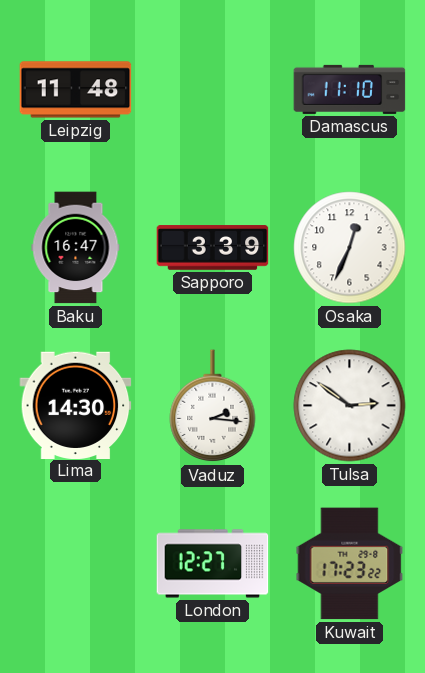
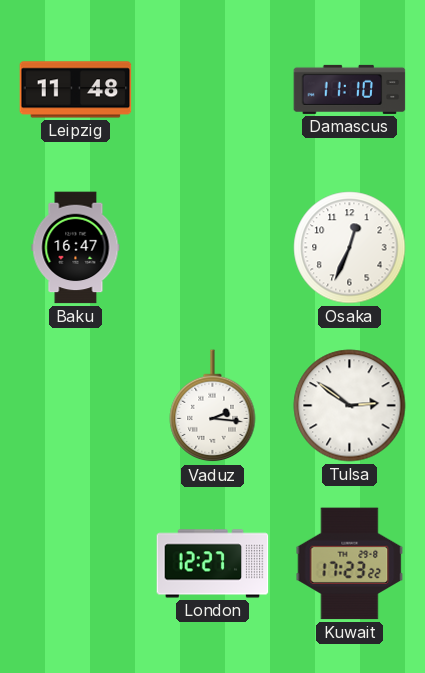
Sapporo: 3:39 -> none (213, 248)
Lima: 14:30 -> none (76, 405)
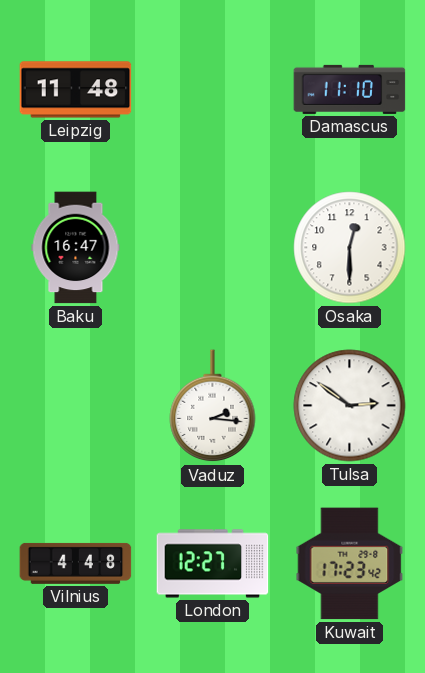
Osaka: 12:34 -> 12:30 (350, 248)
Vilnius: none -> 4:48 (76, 563)
Kuwait: 17:23:22 -> 17:23:42 (350, 564)
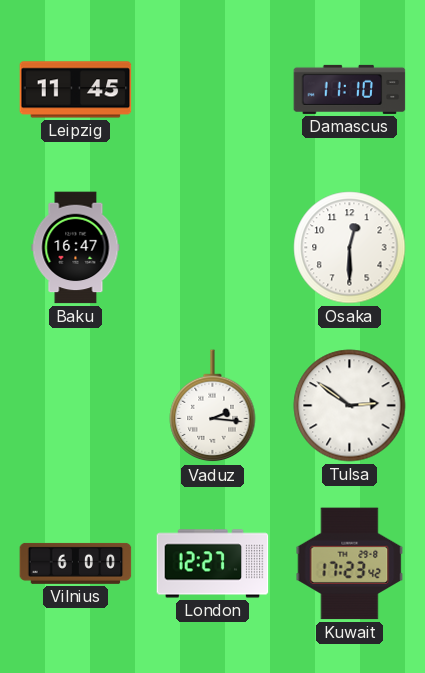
Leipzig: 11:48 -> 11:45 (76, 90)
Vilnius: 4:48 -> 6:00 (76, 563)
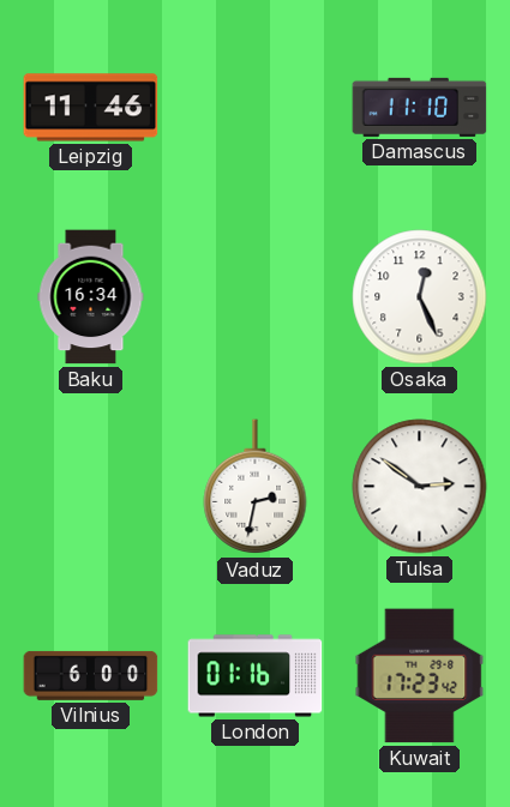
Leipzig: 11:45 -> 11:46 (91, 108)
Baku: 16:47 -> 16:34 (91, 297)
Osaka: 12:30 -> 12:26 (420, 297)
Vaduz: 2:16 -> 2:32 (256, 487)
London: 12:27 -> 01:16 (256, 676)
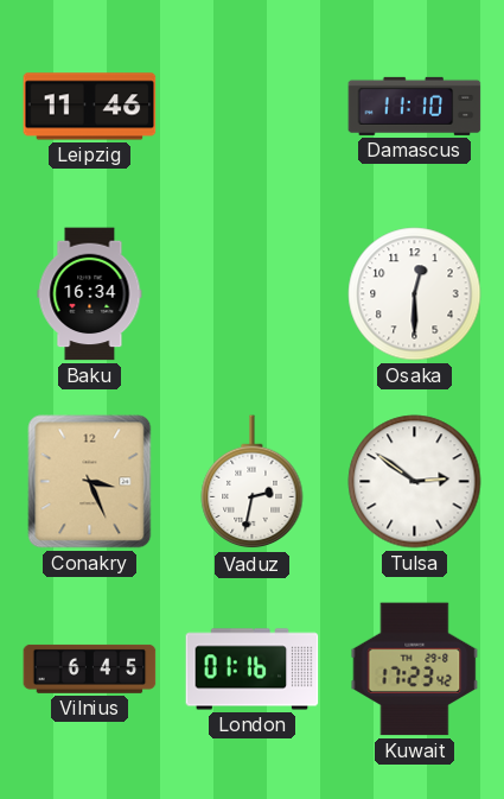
Osaka: 12:26 -> 12:30 (415, 294)
Conakry: none -> 3:26 (90, 482)
Vilnius: 6:00 -> 6:45 (90, 668)
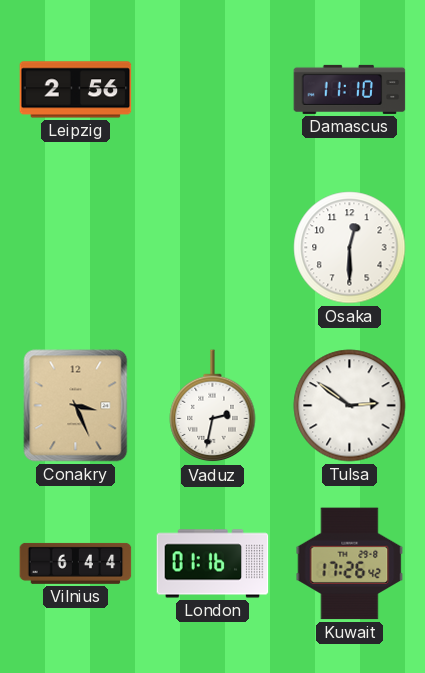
Leipzig: 11:46 -> 2:56 (76, 90)
Baku: 16:34 -> none (90, 294)
Vilnius: 6:45 -> 6:44 (76, 563)
Kuwait: 17:23 -> 17:26 (350, 564)
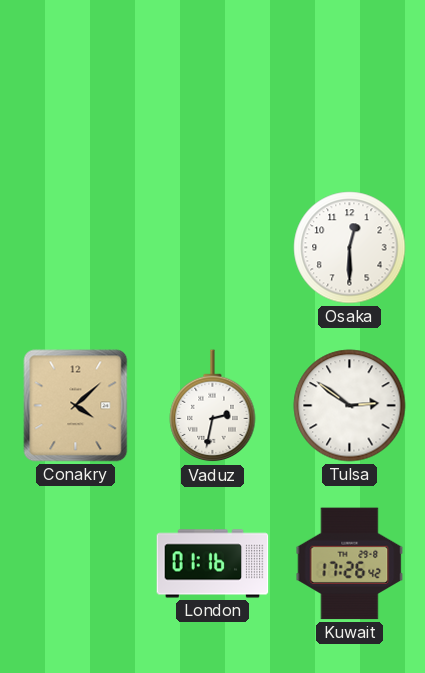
Leipzig: 2:56 -> none (76, 90)
Damascus: 11:10 -> none (350, 89)
Conakry: 3:26 -> 4:08 (76, 406)
Vilnius: 6:44 -> none (76, 563)
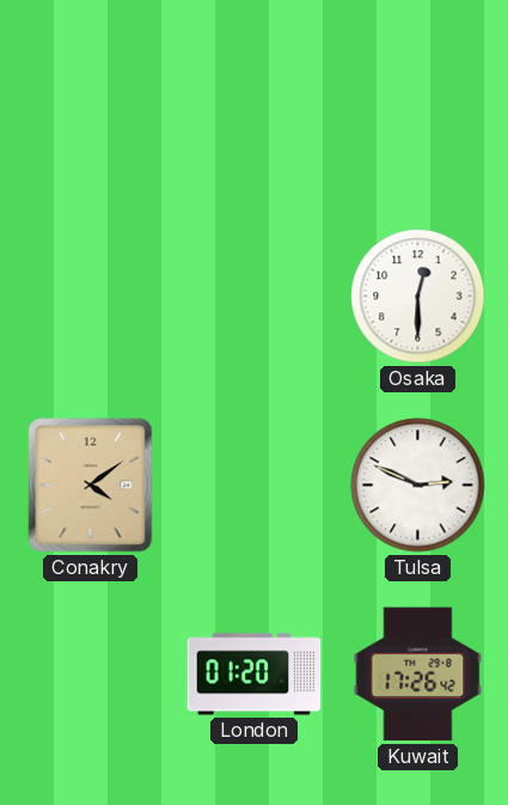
Conakry: 4:08 -> 4:09 (91, 486)
Vaduz: 2:32 -> none (213, 406)
Tulsa: 2:51 -> 2:49 (418, 486)
London: 01:16 -> 01:20 (255, 675)
